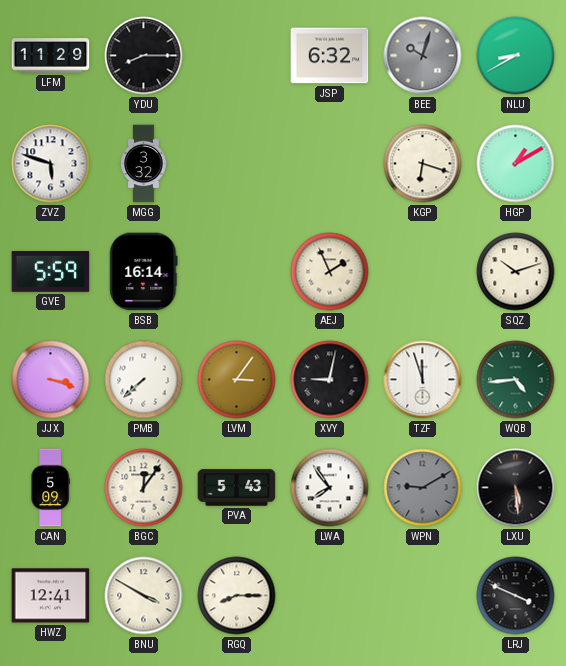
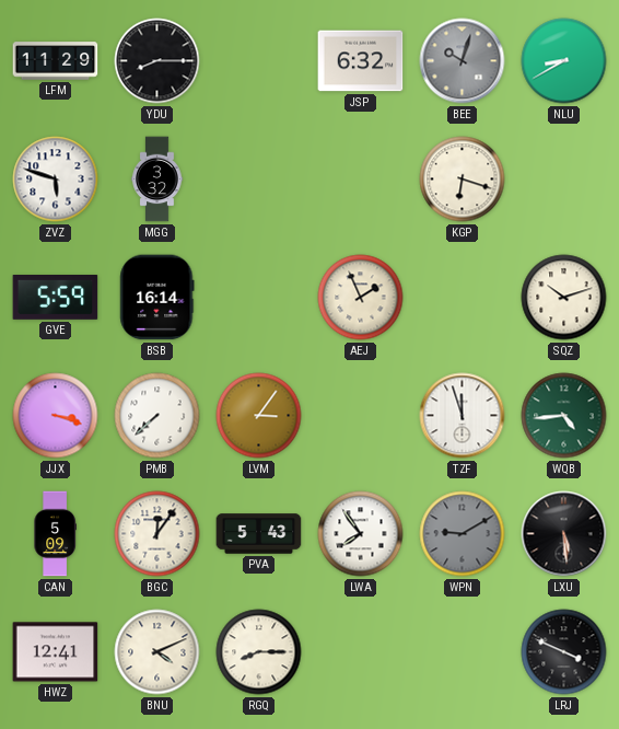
HGP: 1:10 -> none (516, 164)
XVY: 9:02 -> none (330, 380)
BNU: 3:50 -> 4:11 (157, 652)
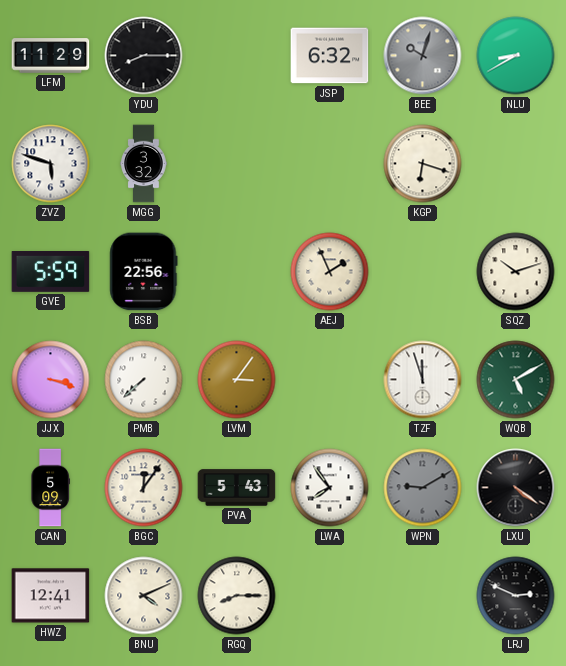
BSB: 16:14 -> 22:56 (144, 272)
WQB: 4:44 -> 5:10 (516, 380)
LXU: 5:29 -> 4:21 (516, 488)
LRJ: 3:49 -> 2:49 (516, 596)
